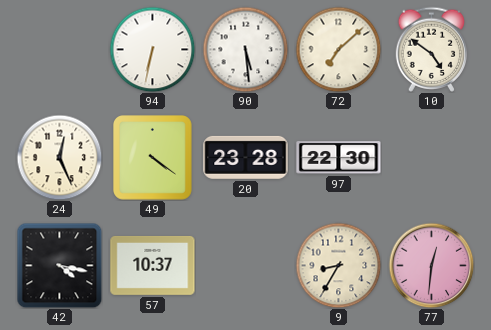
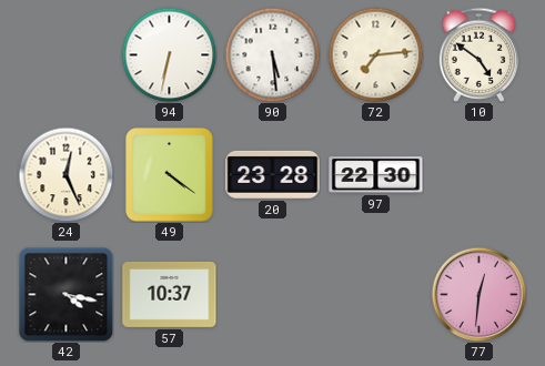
72: 7:08 -> 7:14 (375, 54)
9: 8:35 -> none (338, 265)
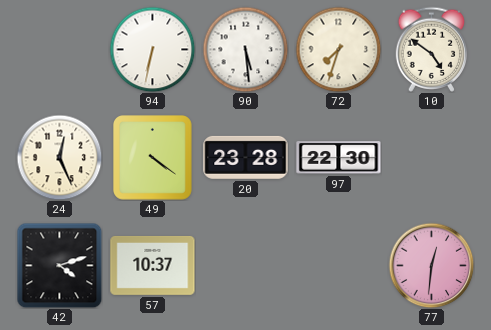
72: 7:14 -> 7:33 (338, 49)
42: 4:17 -> 4:12 (59, 265)
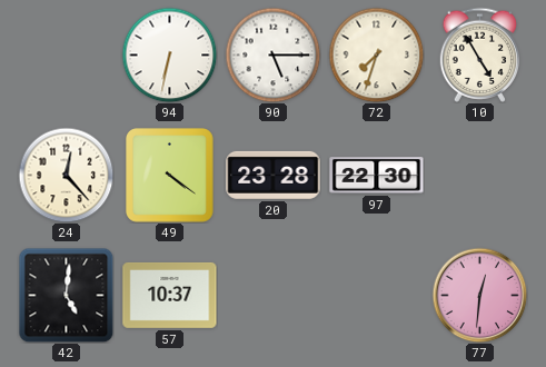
90: 5:29 -> 5:15 (272, 54)
10: 4:51 -> 4:55 (480, 54)
24: 12:26 -> 12:23 (66, 175)
42: 4:12 -> 5:01 (66, 295)
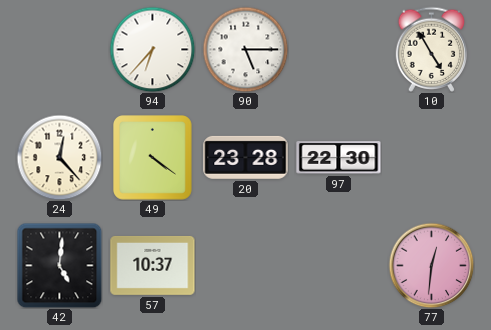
94: 6:32 -> 6:37 (152, 49)
72: 7:33 -> none (376, 54)
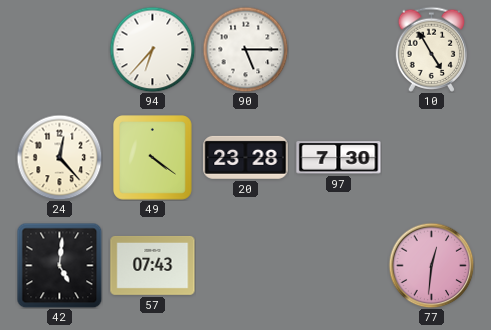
97: 22:30 -> 7:30 (339, 158)
57: 10:37 -> 07:43 (153, 265)
